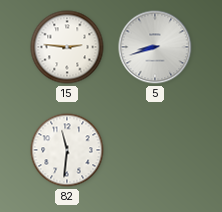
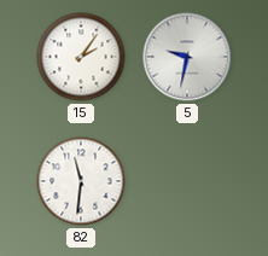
15: 2:46 -> 2:06 (81, 57)
5: 8:42 -> 9:32 (187, 57)
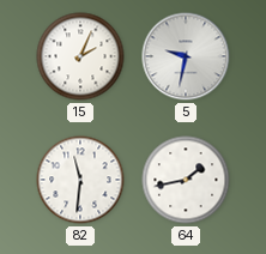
15: 2:06 -> 2:04 (80, 56)
64: none -> 1:43 (186, 180)
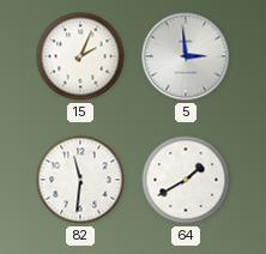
5: 9:32 -> 2:59 (186, 56)
64: 1:43 -> 1:40 (186, 180)
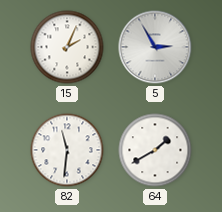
5: 2:59 -> 2:55 (155, 47)
